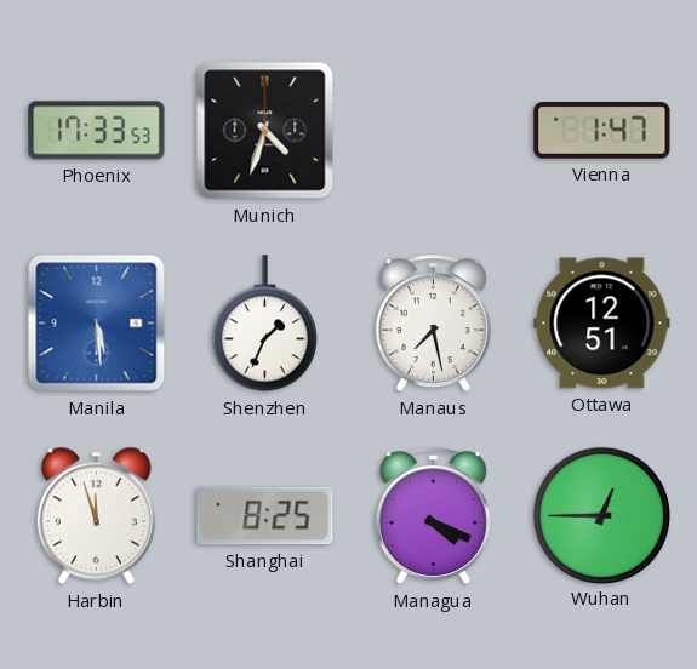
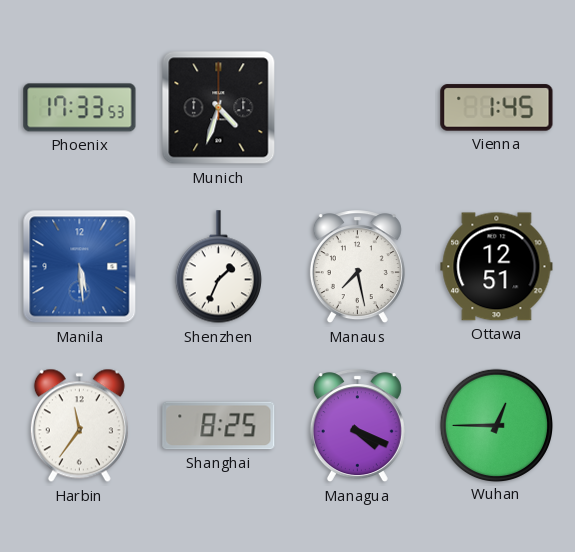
Vienna: 1:47 -> 1:45 (497, 108)
Harbin: 11:57 -> 11:36 (79, 426)
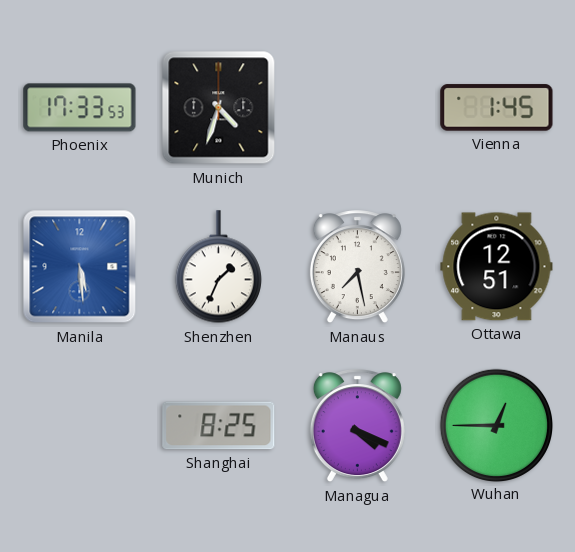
Harbin: 11:36 -> none (79, 426)
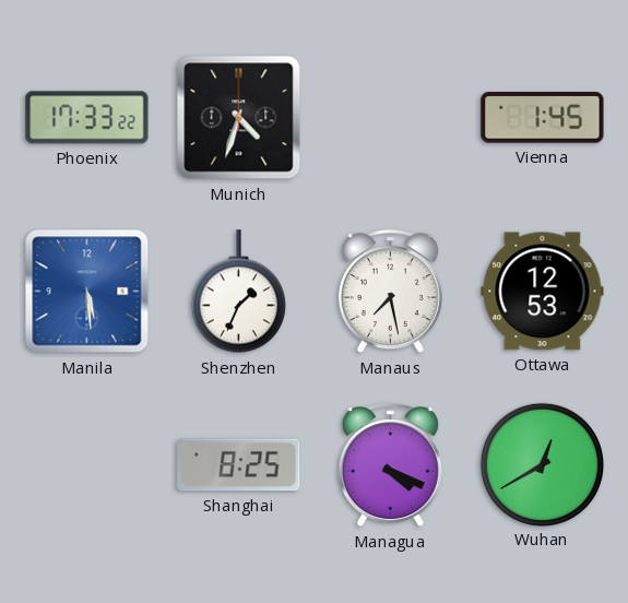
Phoenix: 17:33:53 -> 17:33:22 (87, 118)
Ottawa: 12:51 -> 12:53 (543, 292)
Wuhan: 12:45 -> 12:40 (542, 464)
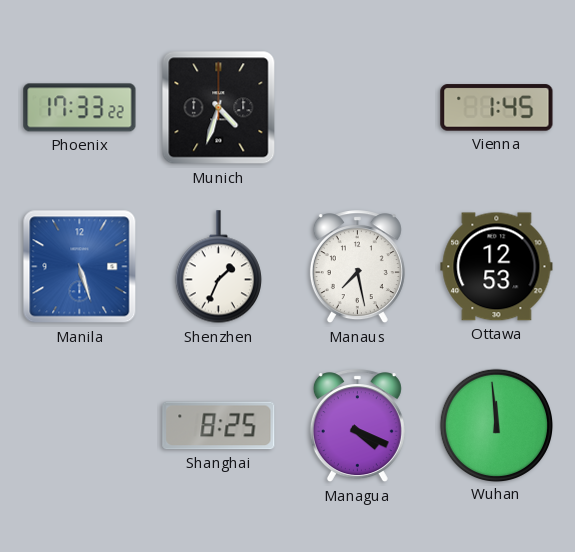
Manila: 5:29 -> 5:27 (80, 267)
Wuhan: 12:40 -> 11:59 (496, 425)
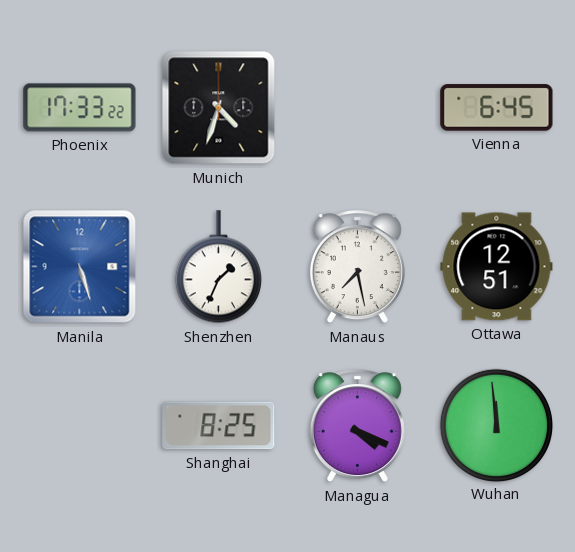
Vienna: 1:45 -> 6:45 (497, 108)
Ottawa: 12:53 -> 12:51 (497, 267)
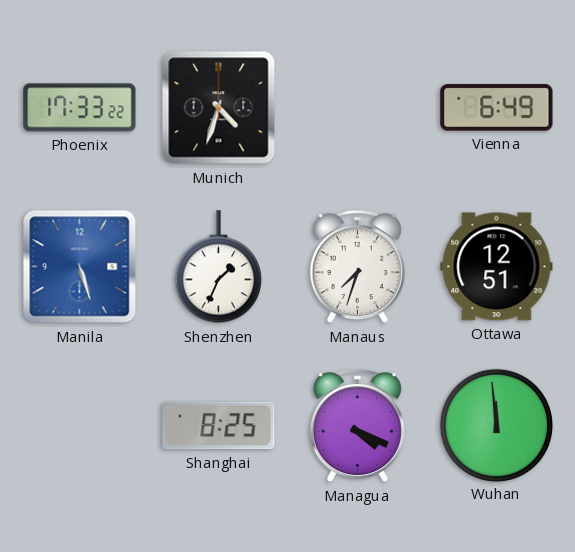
Vienna: 6:45 -> 6:49 (497, 108)
Manaus: 7:28 -> 7:33 (357, 267)
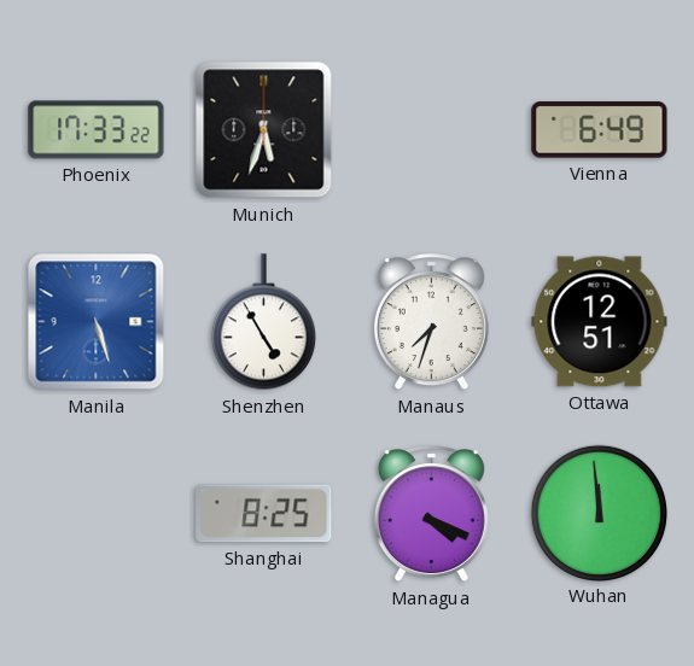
Munich: 4:33 -> 5:33 (264, 130)
Shenzhen: 1:34 -> 4:55 (263, 322)
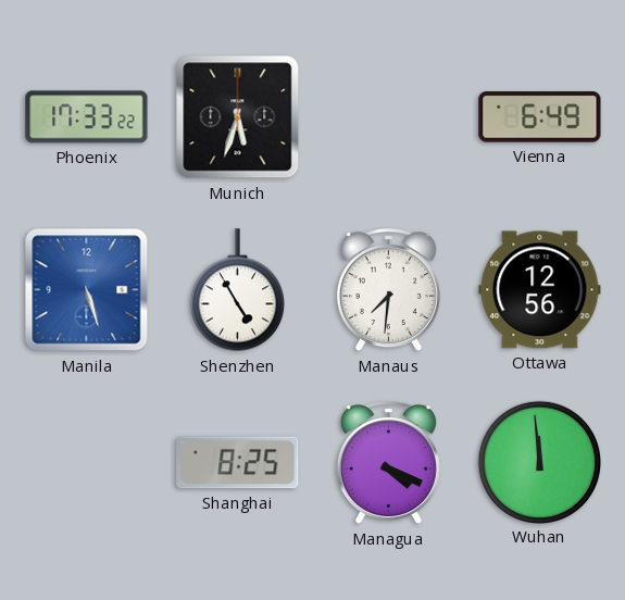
Manaus: 7:33 -> 7:31 (388, 290)
Ottawa: 12:51 -> 12:56 (540, 290)
